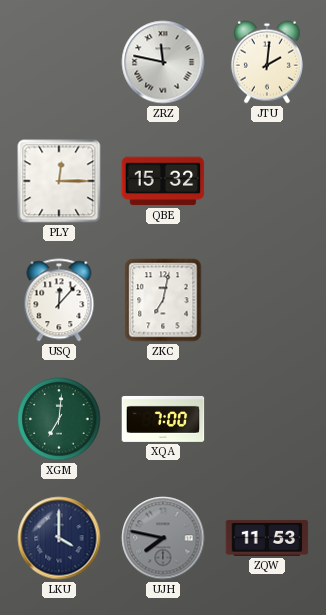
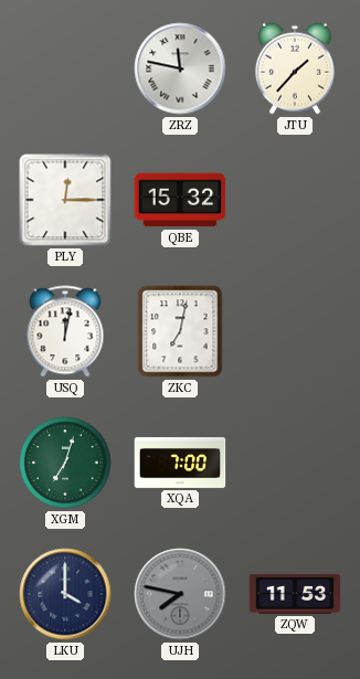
JTU: 2:01 -> 1:37 (295, 68)
USQ: 12:07 -> 12:02 (65, 331)
XGM: 7:01 -> 7:03 (65, 463)
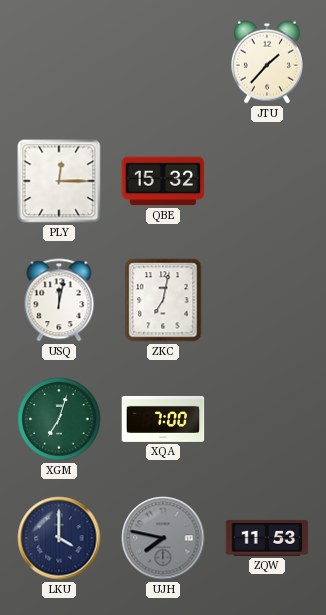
ZRZ: 11:47 -> none (180, 68)
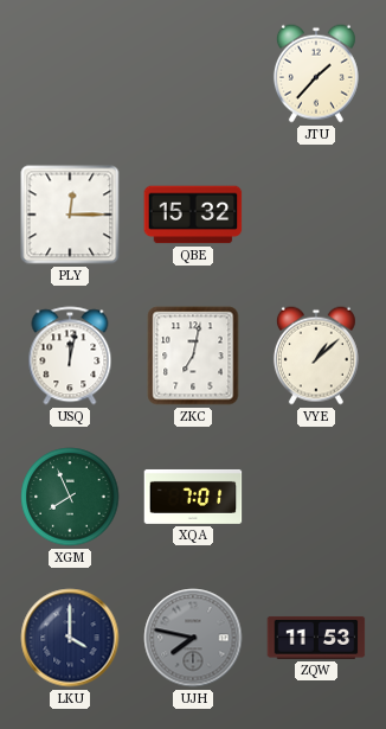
VYE: none -> 1:08 (316, 356)
XGM: 7:03 -> 7:56 (70, 497)
XQA: 7:00 -> 7:01 (193, 497)
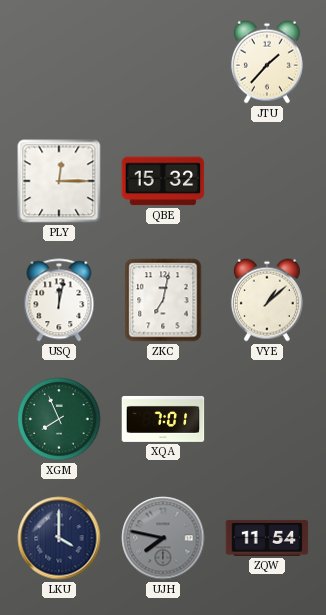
ZQW: 11:53 -> 11:54 (267, 538)
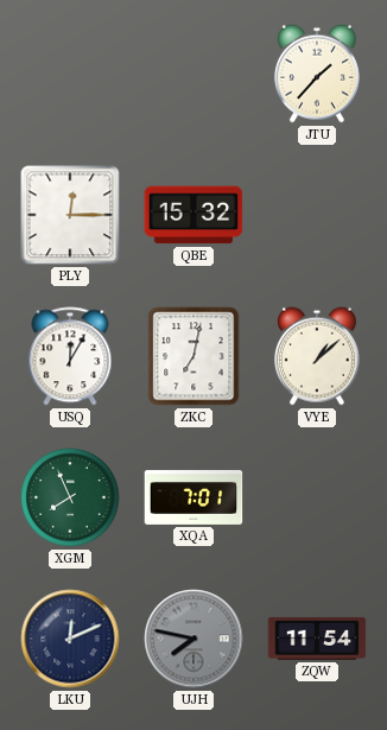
USQ: 12:02 -> 12:05 (70, 356)
LKU: 4:00 -> 12:11 (70, 639)
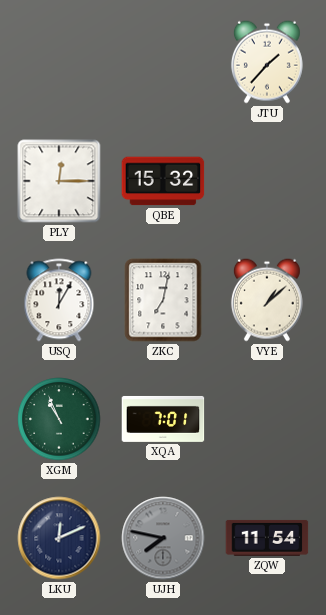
XGM: 7:56 -> 10:56 (59, 419)
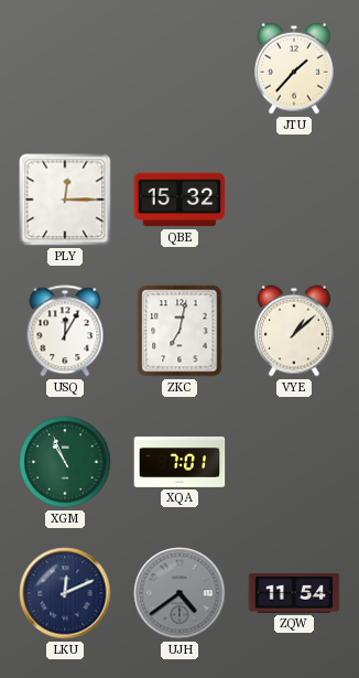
UJH: 7:47 -> 4:39 (179, 593)
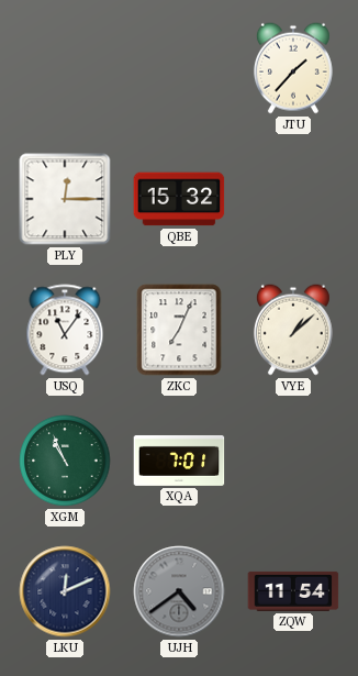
USQ: 12:05 -> 11:06 (65, 330)
ZKC: 7:02 -> 7:04 (179, 330)
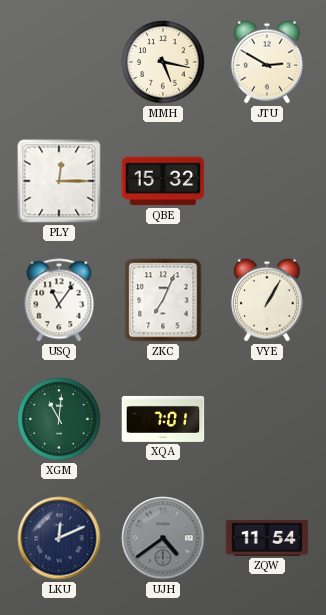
MMH: none -> 5:17 (163, 62)
JTU: 1:37 -> 2:50 (267, 62)
VYE: 1:08 -> 1:05 (267, 300)
XGM: 10:56 -> 11:01 (59, 419)
